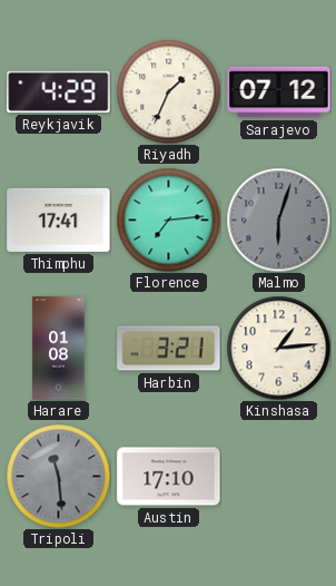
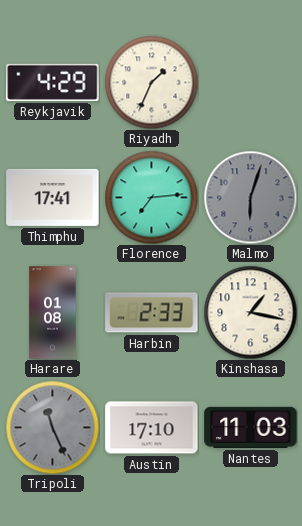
Sarajevo: 07:12 -> none (279, 92)
Harbin: 3:21 -> 2:33 (152, 313)
Kinshasa: 1:14 -> 1:17 (250, 312)
Tripoli: 11:29 -> 11:26 (52, 427)
Nantes: none -> 11:03 (251, 427)
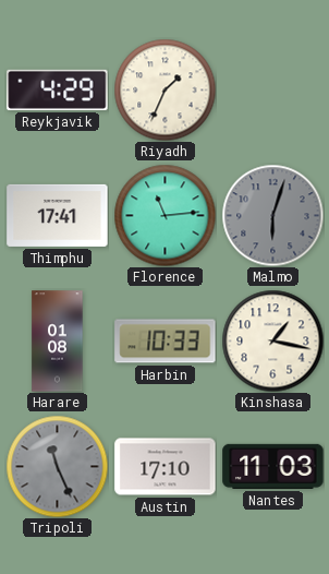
Florence: 7:14 -> 11:14 (164, 215)
Harbin: 2:33 -> 10:33 (166, 342)
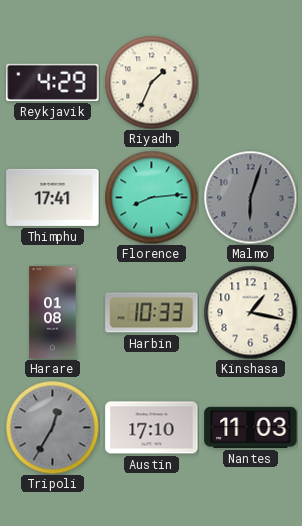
Florence: 11:14 -> 8:14 (151, 197)
Tripoli: 11:26 -> 12:35 (52, 427)
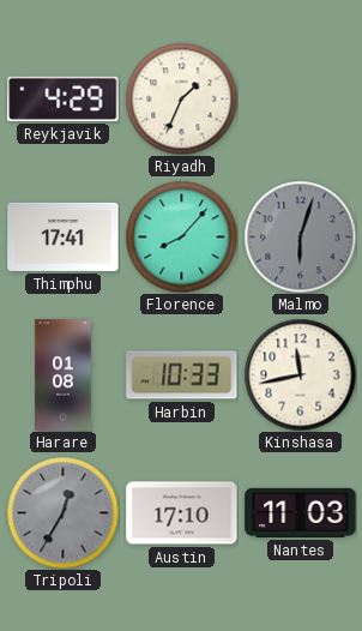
Florence: 8:14 -> 8:07 (181, 236)
Kinshasa: 1:17 -> 11:43 (300, 374)
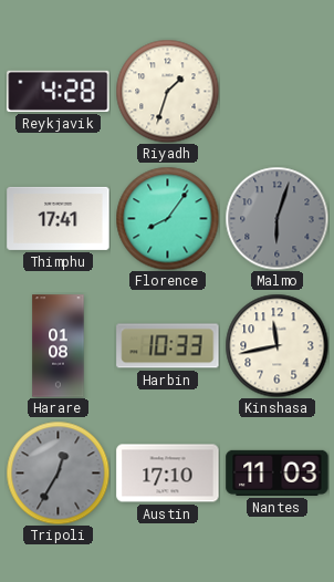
Reykjavik: 4:29 -> 4:28 (59, 91)
Riyadh: 1:34 -> 1:33 (167, 91)
Florence: 8:07 -> 8:06 (167, 218)
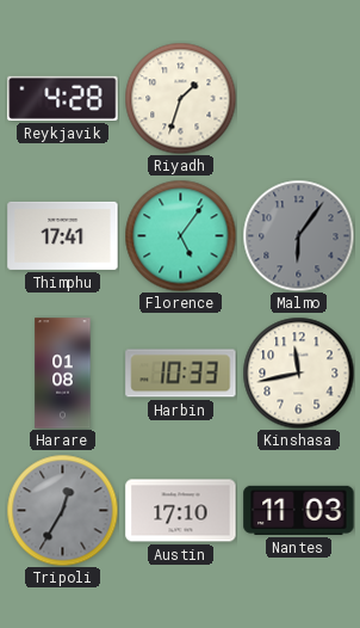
Florence: 8:06 -> 5:06 (180, 235)
Malmo: 6:03 -> 6:06 (298, 235)
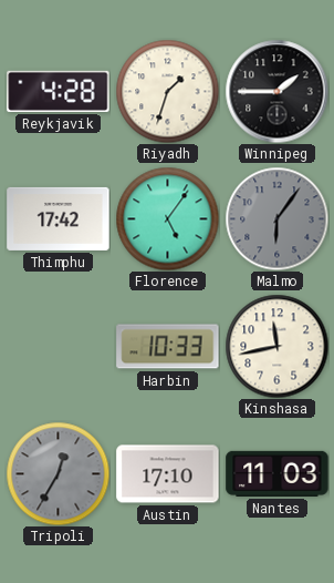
Winnipeg: none -> 1:45 (276, 91)
Thimphu: 17:41 -> 17:42 (59, 218)
Harare: 01:08 -> none (63, 374)
